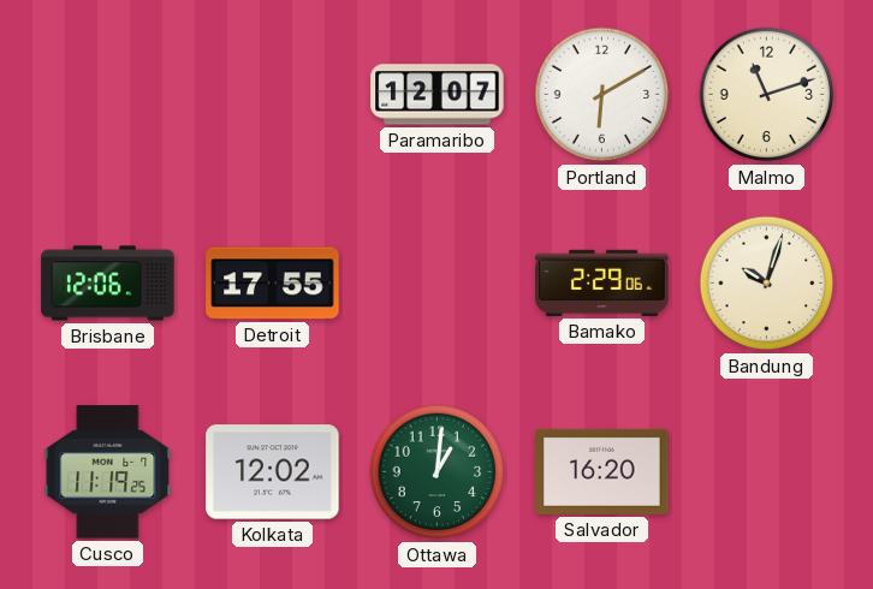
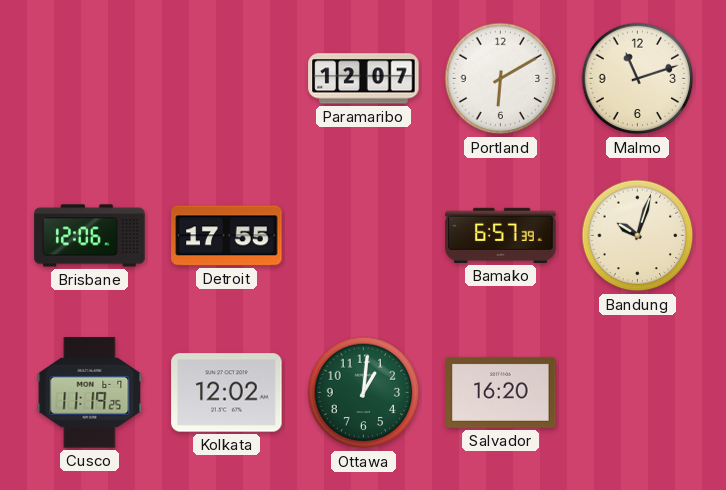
Bamako: 2:29 -> 6:57 (501, 235)
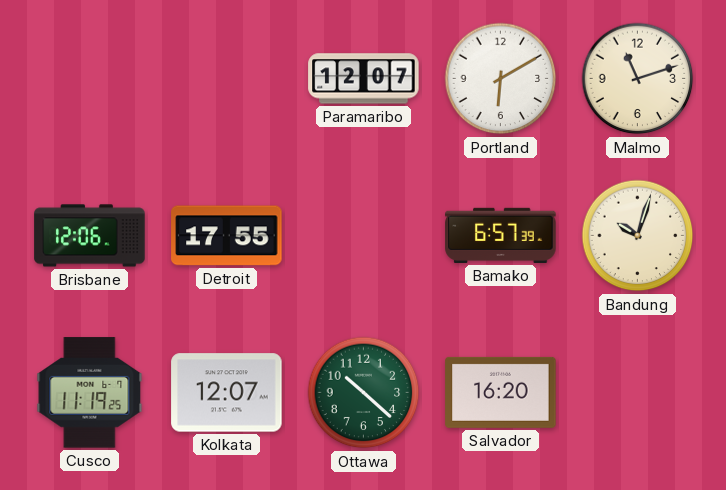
Kolkata: 12:02 -> 12:07 (227, 393)
Ottawa: 1:01 -> 10:22 (364, 393)
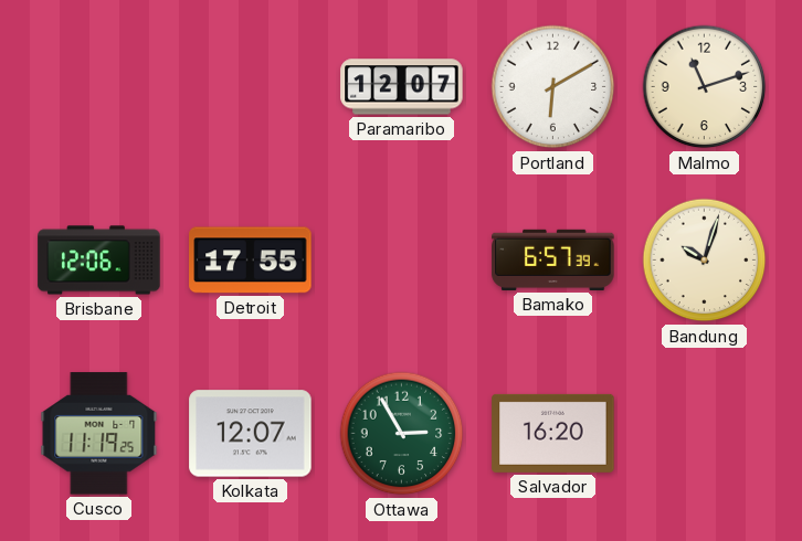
Ottawa: 10:22 -> 2:55 (402, 434)
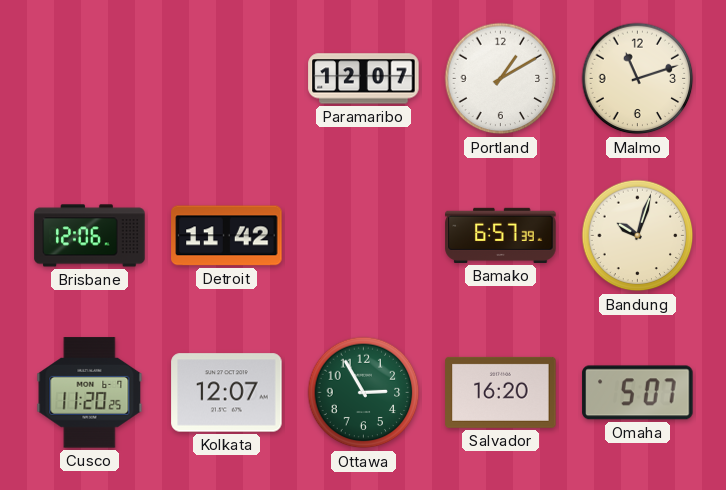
Portland: 6:10 -> 1:10 (501, 79)
Detroit: 17:55 -> 11:42 (227, 236)
Cusco: 11:19 -> 11:20 (90, 393)
Omaha: none -> 5:07 (638, 393)
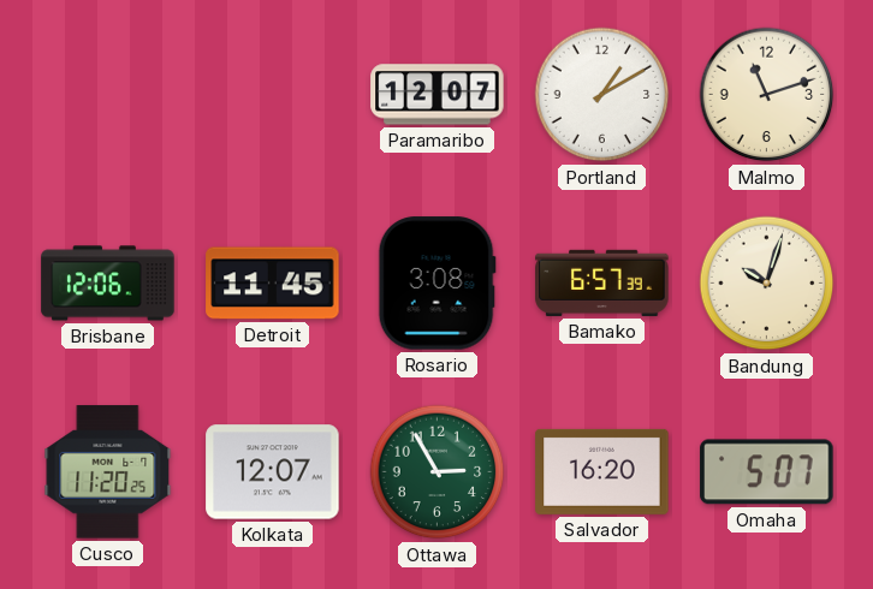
Detroit: 11:42 -> 11:45 (273, 284)
Rosario: none -> 3:08 (437, 284)
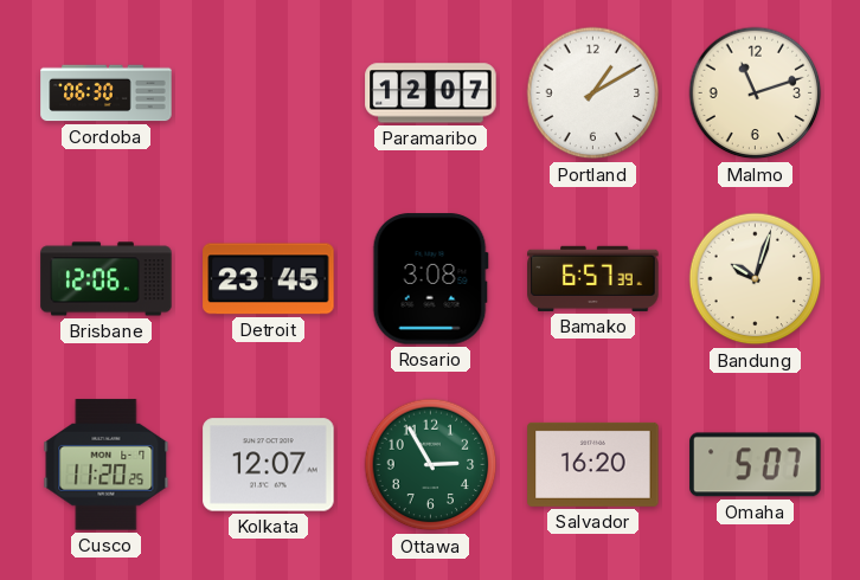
Cordoba: none -> 06:30 (107, 94)
Detroit: 11:45 -> 23:45 (269, 279)
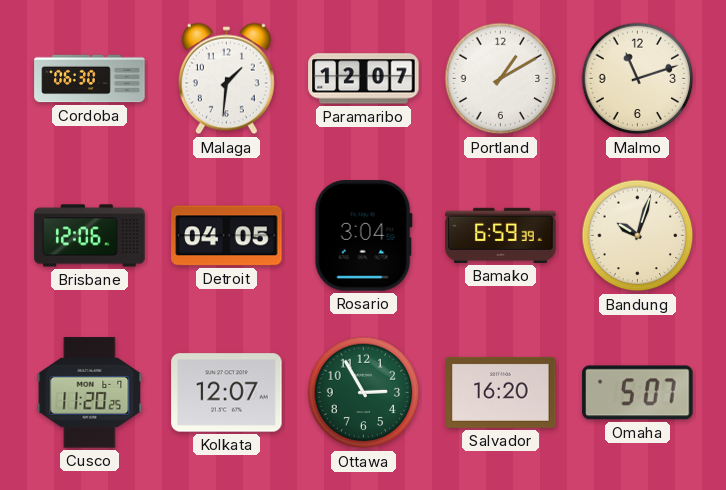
Malaga: none -> 1:31 (226, 79)
Detroit: 23:45 -> 04:05 (227, 236)
Rosario: 3:08 -> 3:04 (363, 236)
Bamako: 6:57 -> 6:59 (501, 235)
